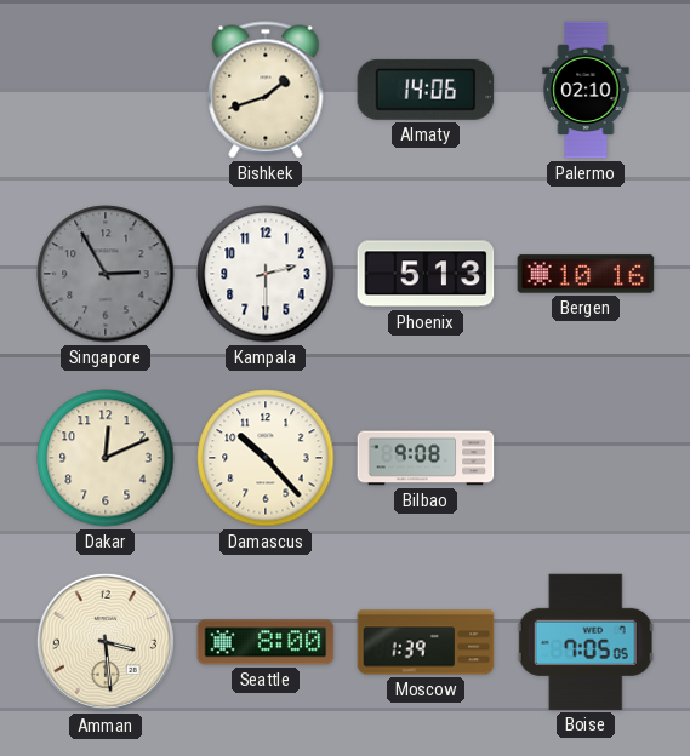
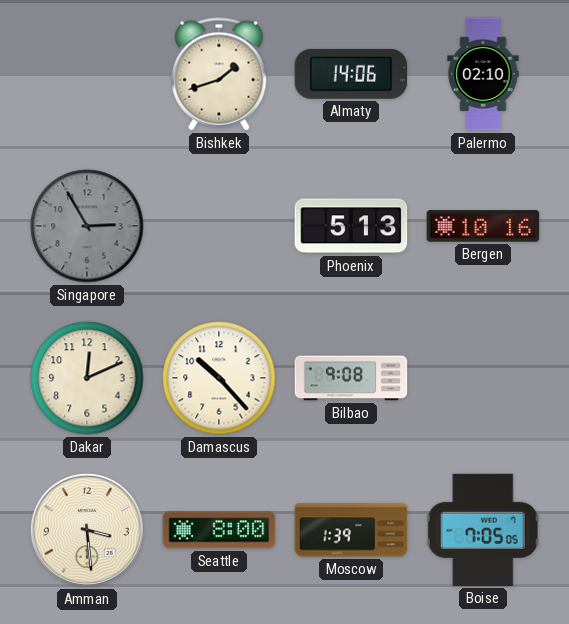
Kampala: 2:30 -> none (266, 274)
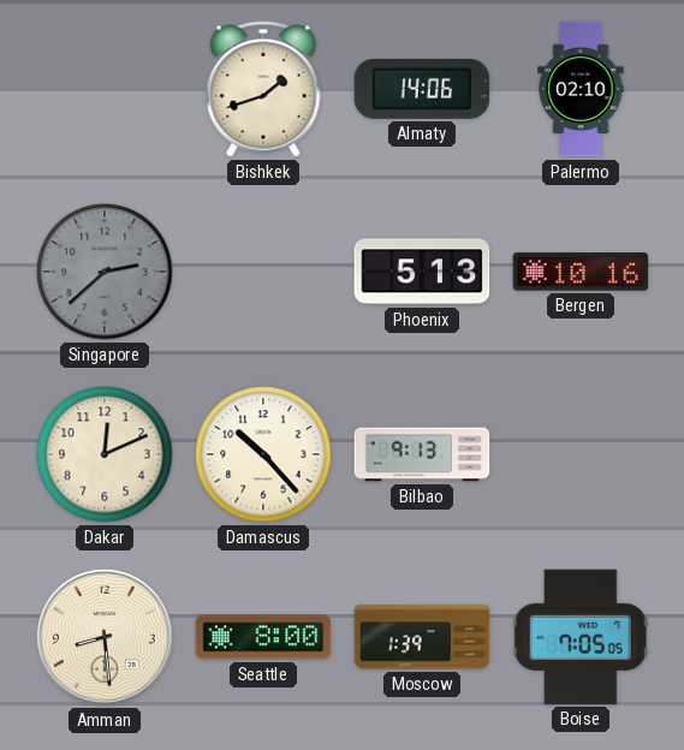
Singapore: 2:55 -> 2:38 (105, 272)
Bilbao: 9:08 -> 9:13 (422, 454)
Amman: 3:29 -> 8:29 (105, 637)
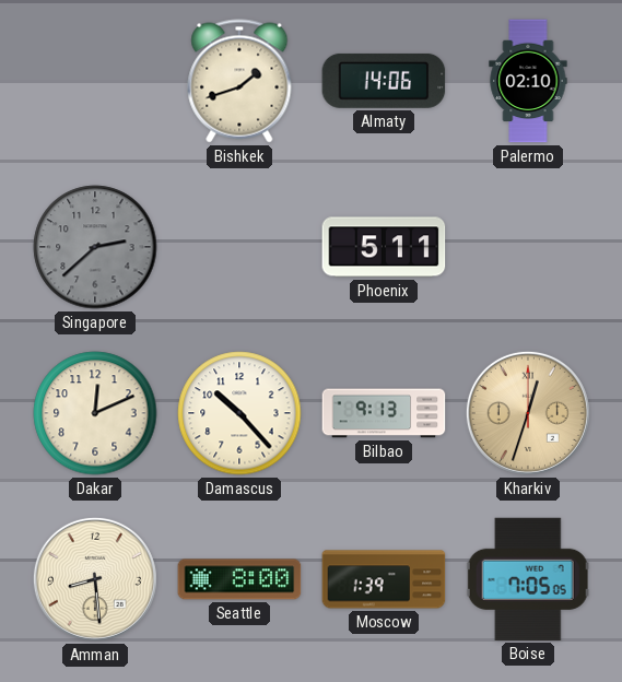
Phoenix: 5:13 -> 5:11 (384, 247)
Bergen: 10:16 -> none (581, 272)
Kharkiv: none -> 12:33 (528, 413)
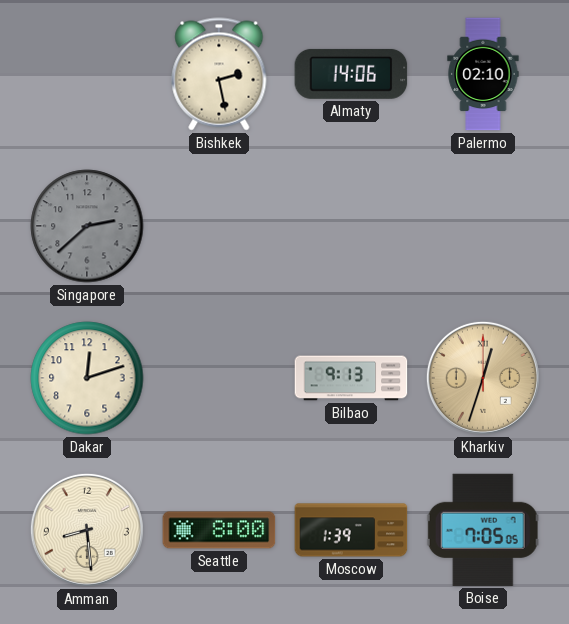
Bishkek: 1:42 -> 2:28 (219, 74)
Phoenix: 5:11 -> none (384, 247)
Dakar: 12:11 -> 12:12 (87, 378)
Damascus: 10:23 -> none (239, 413)
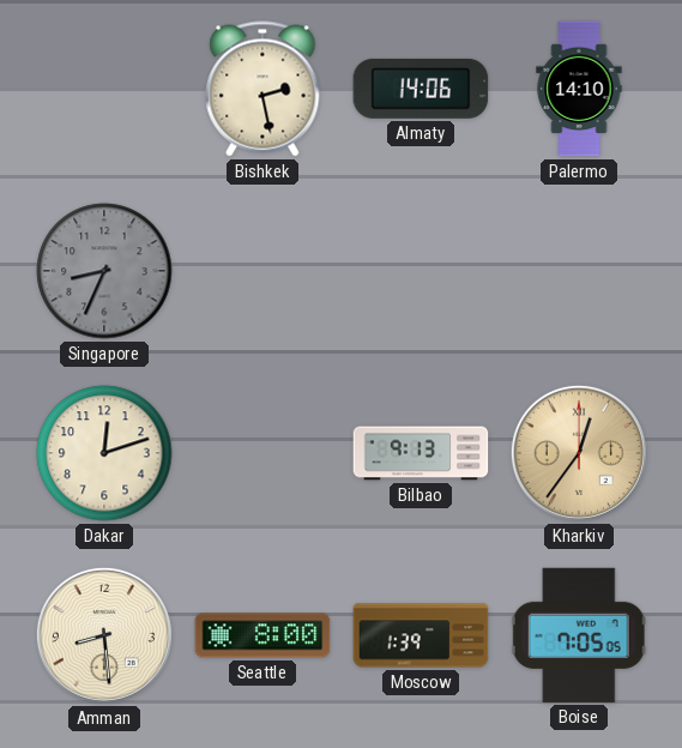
Palermo: 02:10 -> 14:10 (579, 89)
Singapore: 2:38 -> 8:34 (104, 271)
Kharkiv: 12:33 -> 12:36 (579, 453)
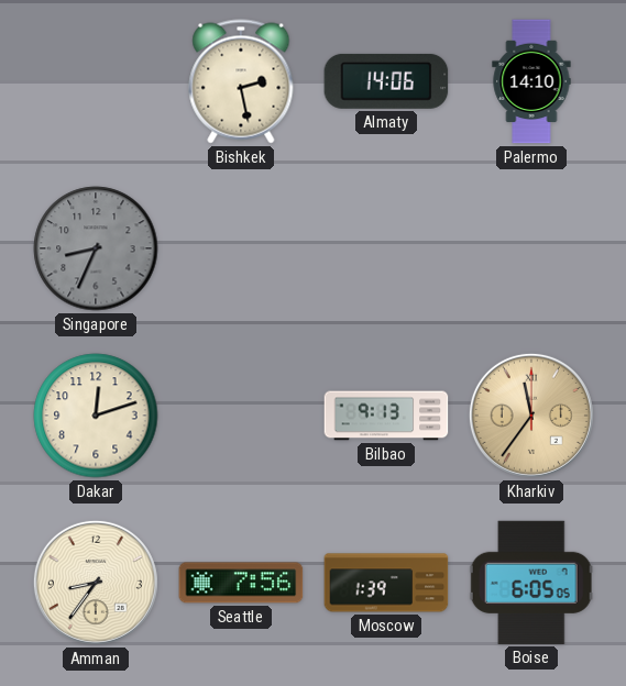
Kharkiv: 12:36 -> 11:36 (531, 416)
Amman: 8:29 -> 8:36 (96, 583)
Seattle: 8:00 -> 7:56 (241, 583)
Boise: 7:05 -> 6:05 (531, 583)
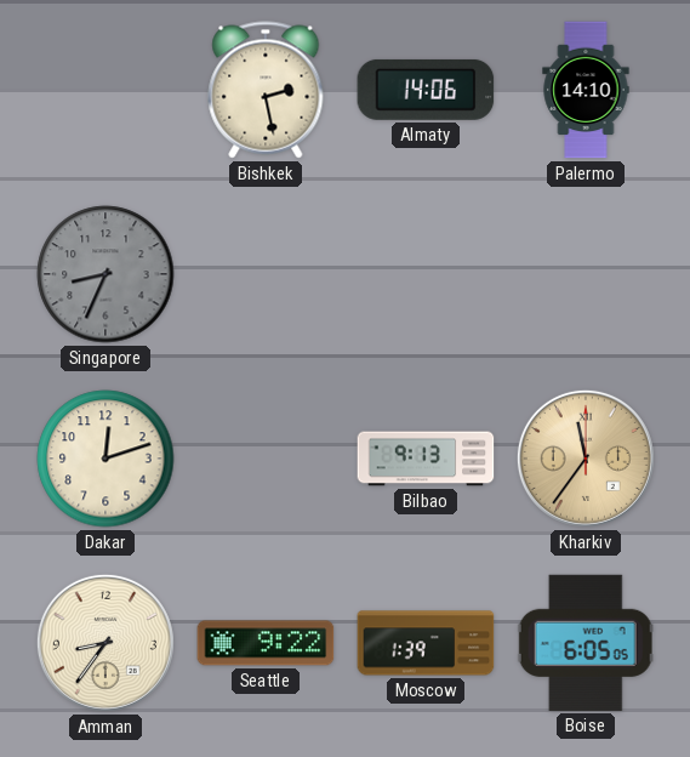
Seattle: 7:56 -> 9:22 (266, 643)
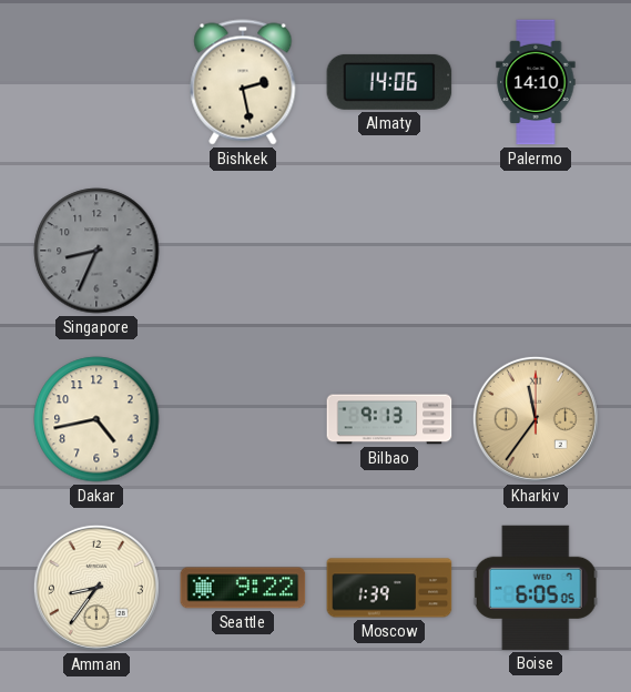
Dakar: 12:12 -> 4:43 (96, 419)
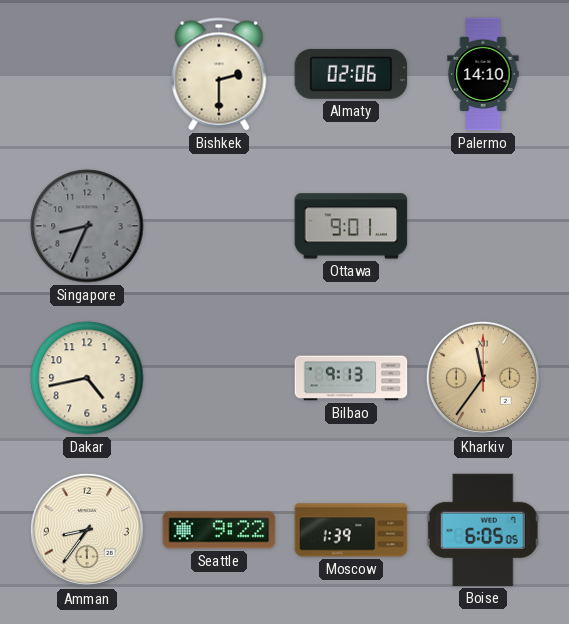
Bishkek: 2:28 -> 2:30 (219, 74)
Almaty: 14:06 -> 02:06 (351, 74)
Ottawa: none -> 9:01 (351, 226)
